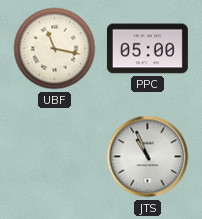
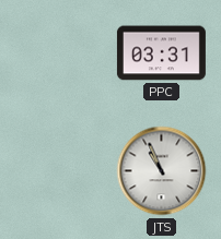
UBF: 11:17 -> none (55, 49)
PPC: 05:00 -> 03:31 (161, 53)
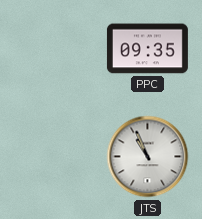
PPC: 03:31 -> 09:35 (147, 49)
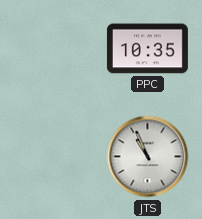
PPC: 09:35 -> 10:35 (147, 49)
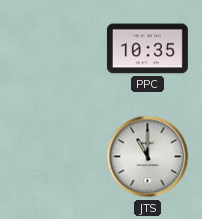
JTS: 10:56 -> 11:00 (148, 157)
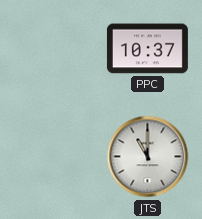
PPC: 10:35 -> 10:37 (147, 49)
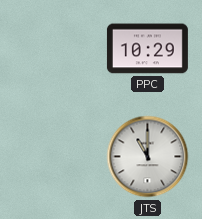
PPC: 10:37 -> 10:29 (147, 49)
